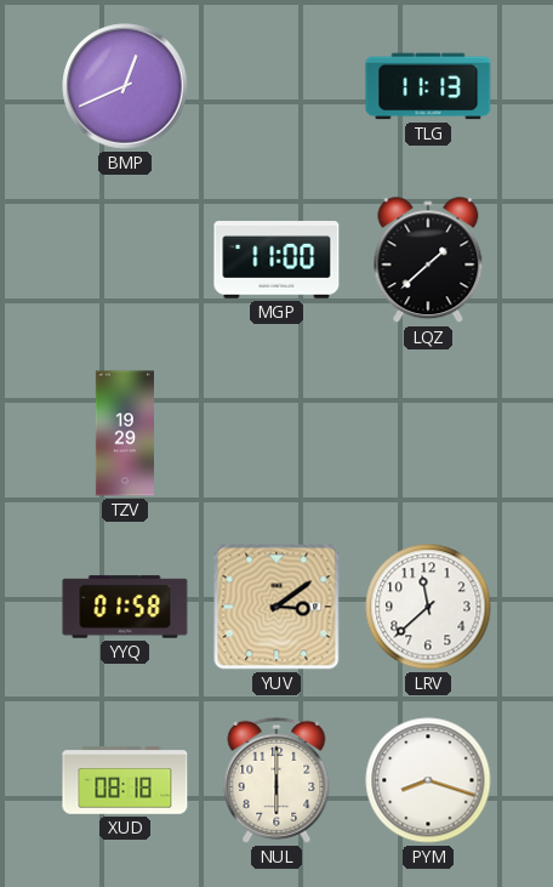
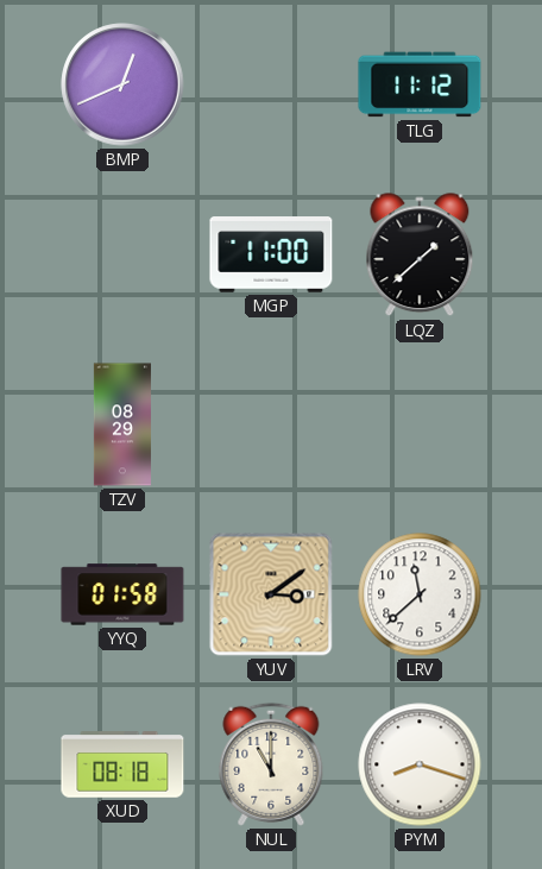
TLG: 11:13 -> 11:12 (420, 84)
TZV: 19:29 -> 08:29 (122, 424)
NUL: 6:00 -> 11:00 (271, 764)
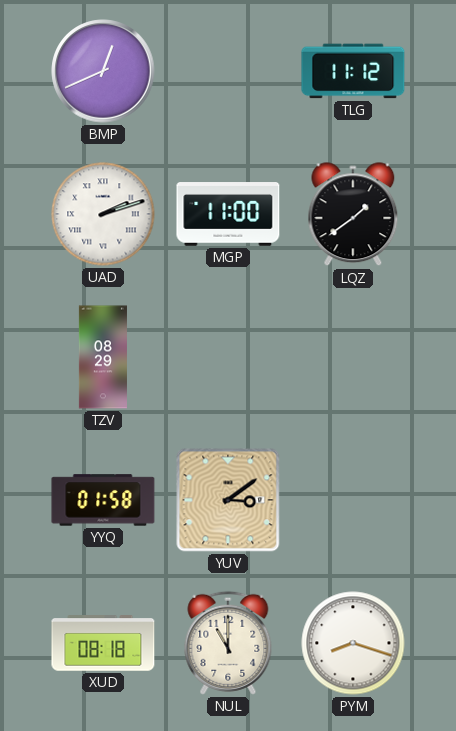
UAD: none -> 2:12 (103, 214)
LQZ: 1:38 -> 1:39 (353, 215)
LRV: 11:38 -> none (420, 594)
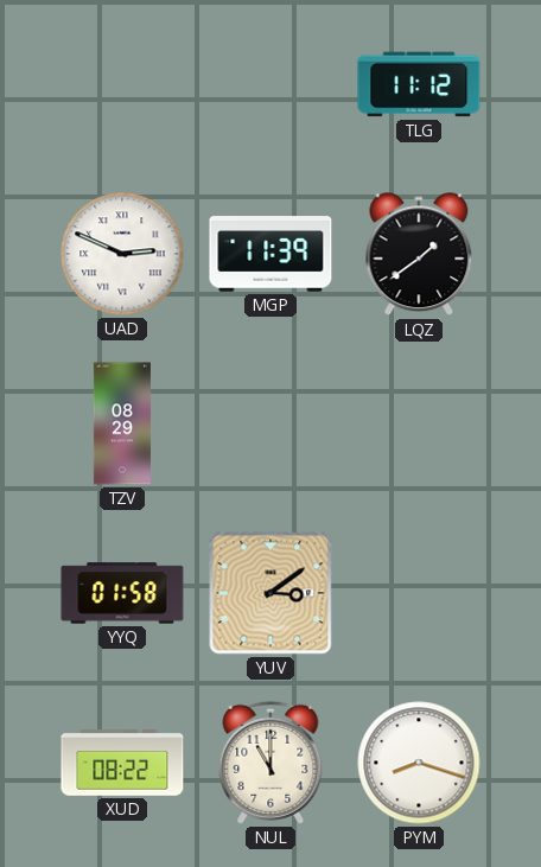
BMP: 12:41 -> none (103, 71)
UAD: 2:12 -> 2:49 (122, 254)
MGP: 11:00 -> 11:39 (270, 254)
XUD: 08:18 -> 08:22 (122, 763)
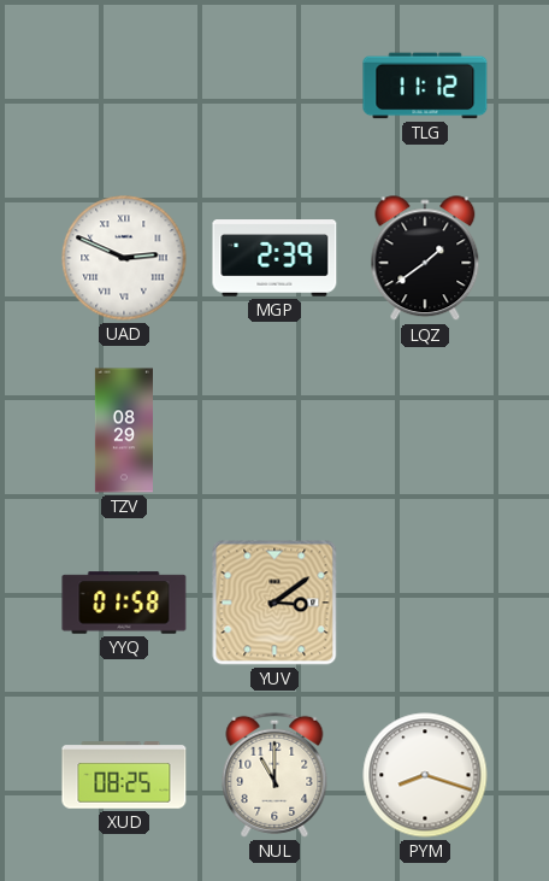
MGP: 11:39 -> 2:39 (274, 258)
XUD: 08:22 -> 08:25 (124, 775)
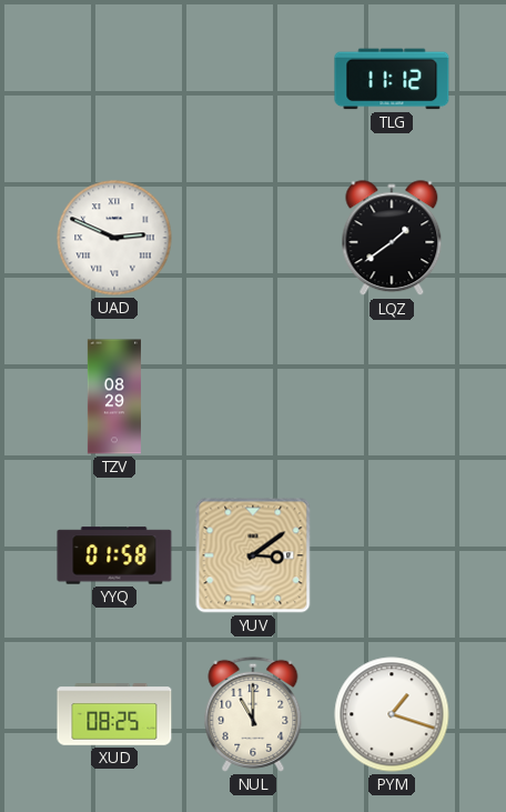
MGP: 2:39 -> none (274, 258)
PYM: 8:18 -> 1:18 (392, 714)
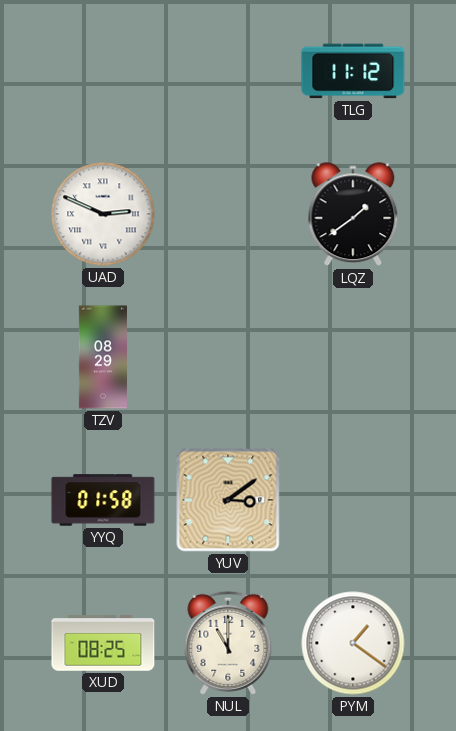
PYM: 1:18 -> 1:21 (353, 643)
